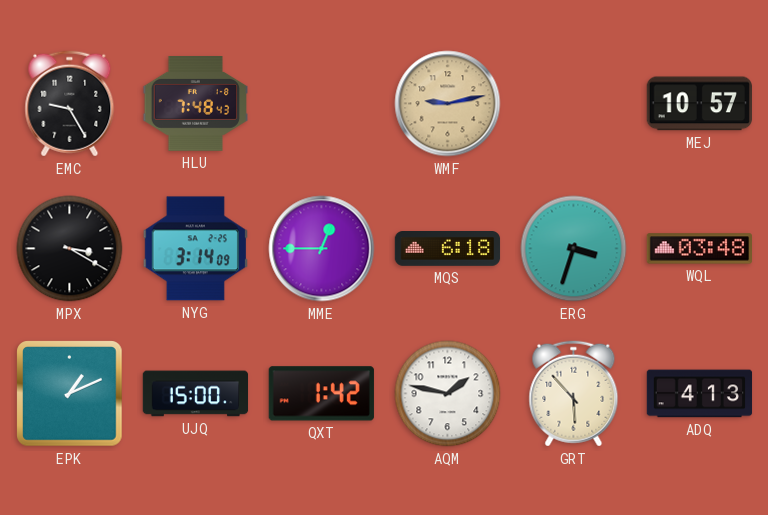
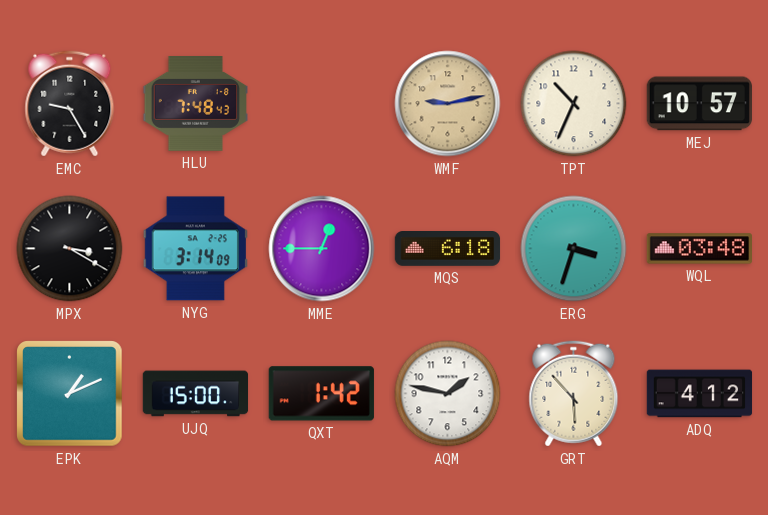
TPT: none -> 10:34 (574, 104)
ADQ: 4:13 -> 4:12 (700, 394)
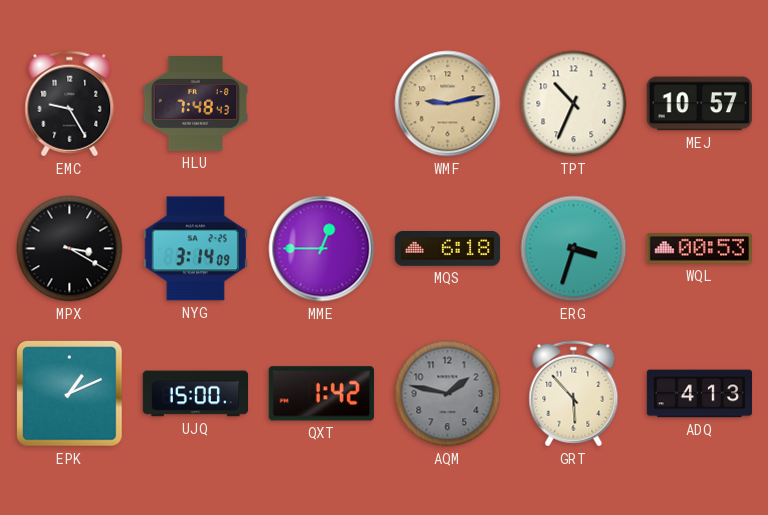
WQL: 03:48 -> 00:53 (699, 249)
AQM dial: white -> grey (448, 394)
ADQ: 4:12 -> 4:13 (700, 394)
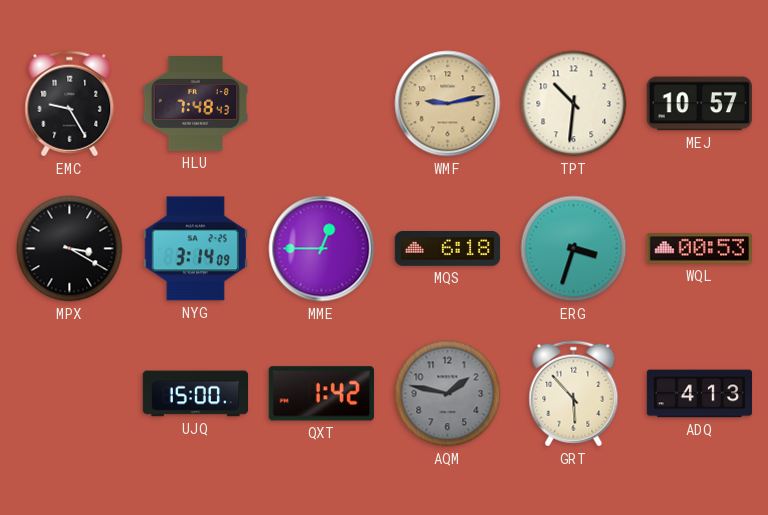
TPT: 10:34 -> 10:31 (574, 104)
EPK: 1:11 -> none (70, 394)
